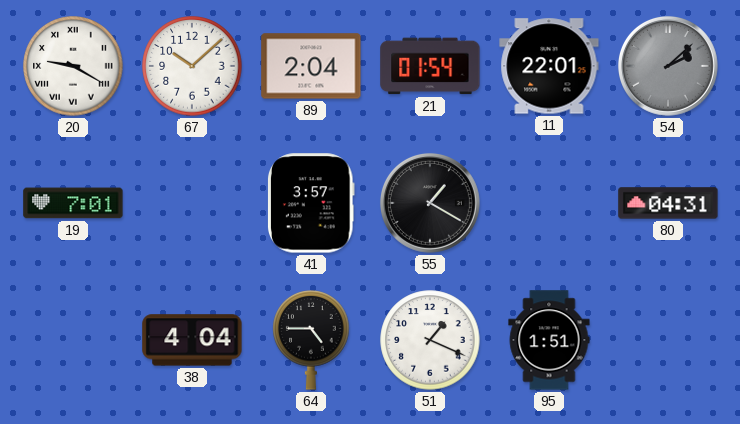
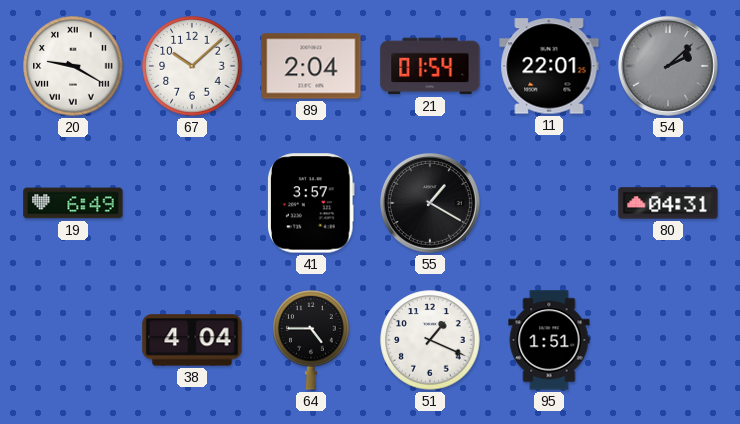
19: 7:01 -> 6:49 (73, 203)
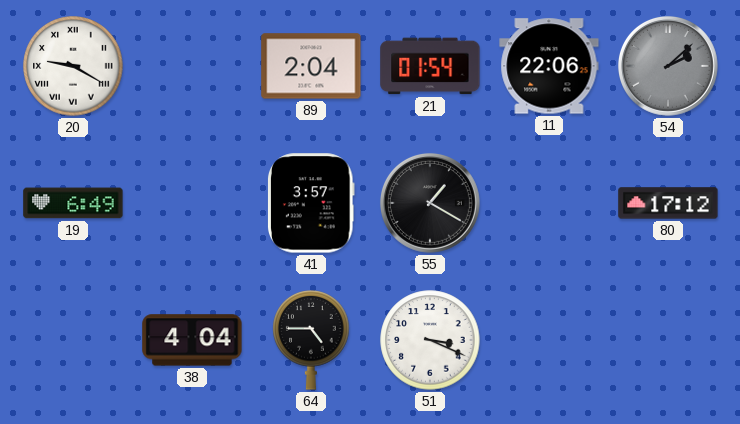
67: 10:08 -> none (192, 66)
11: 22:01 -> 22:06 (549, 66)
80: 04:31 -> 17:12 (668, 203)
51: 1:19 -> 3:19 (430, 340)
95: 1:51 -> none (549, 340)
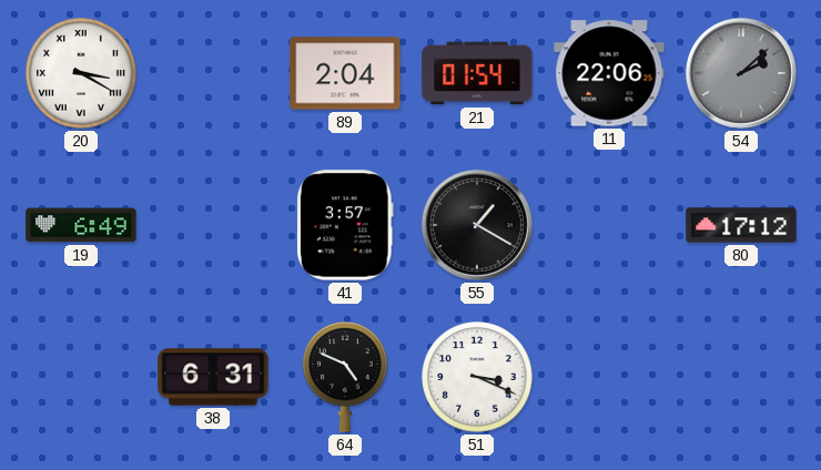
20: 9:20 -> 3:20 (81, 73)
38: 4:04 -> 6:31 (213, 377)
64: 4:45 -> 4:49 (345, 378)
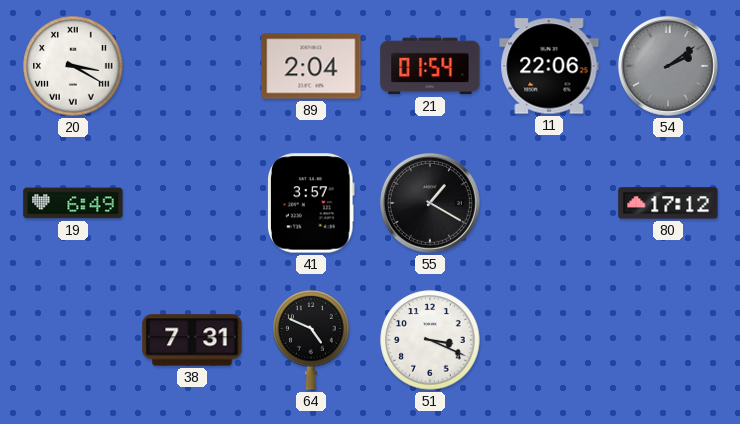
54: 2:08 -> 2:09 (668, 66)
38: 6:31 -> 7:31 (192, 340)
